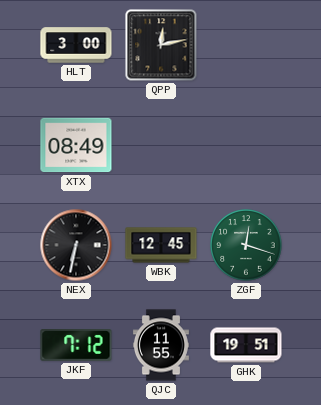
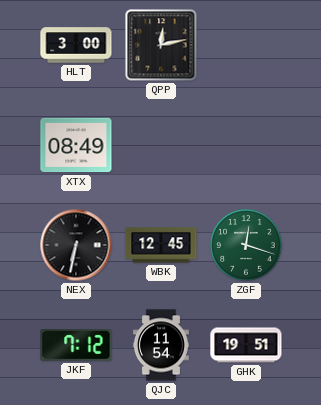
QJC: 11:55 -> 11:54 (161, 345)
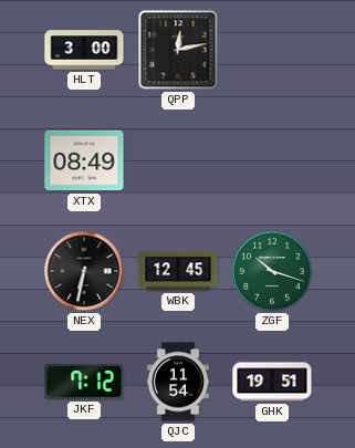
ZGF: 12:18 -> 10:18 (272, 271)
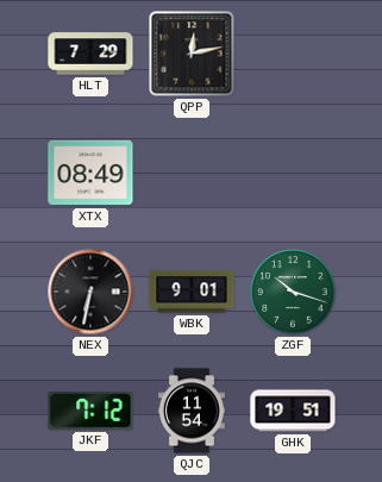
HLT: 3:00 -> 7:29 (90, 54)
WBK: 12:45 -> 9:01 (192, 292)
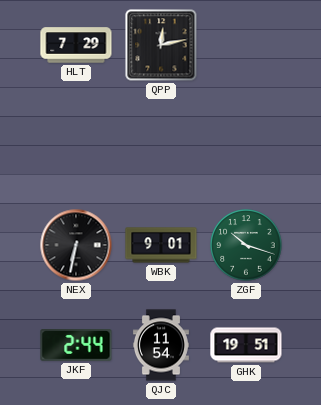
XTX: 08:49 -> none (90, 173)
JKF: 7:12 -> 2:44 (76, 346)
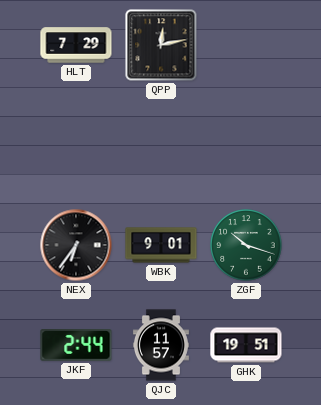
NEX: 6:32 -> 6:36 (76, 245)
QJC: 11:54 -> 11:57 (161, 345)
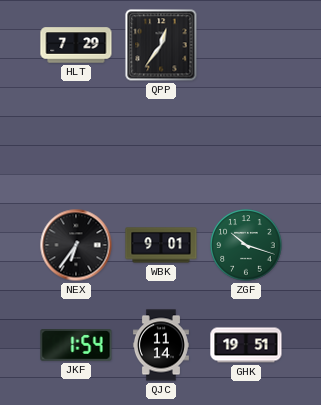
QPP: 12:13 -> 12:36 (161, 45)
JKF: 2:44 -> 1:54 (76, 346)
QJC: 11:57 -> 11:14 (161, 345)
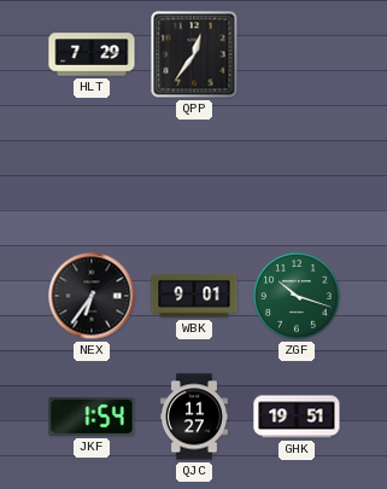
QJC: 11:14 -> 11:27 (194, 417)
